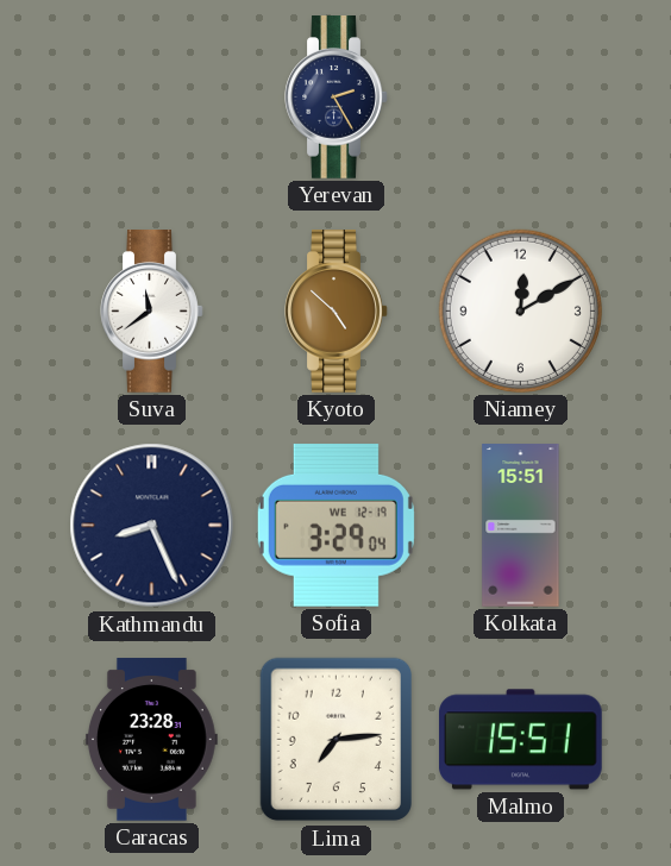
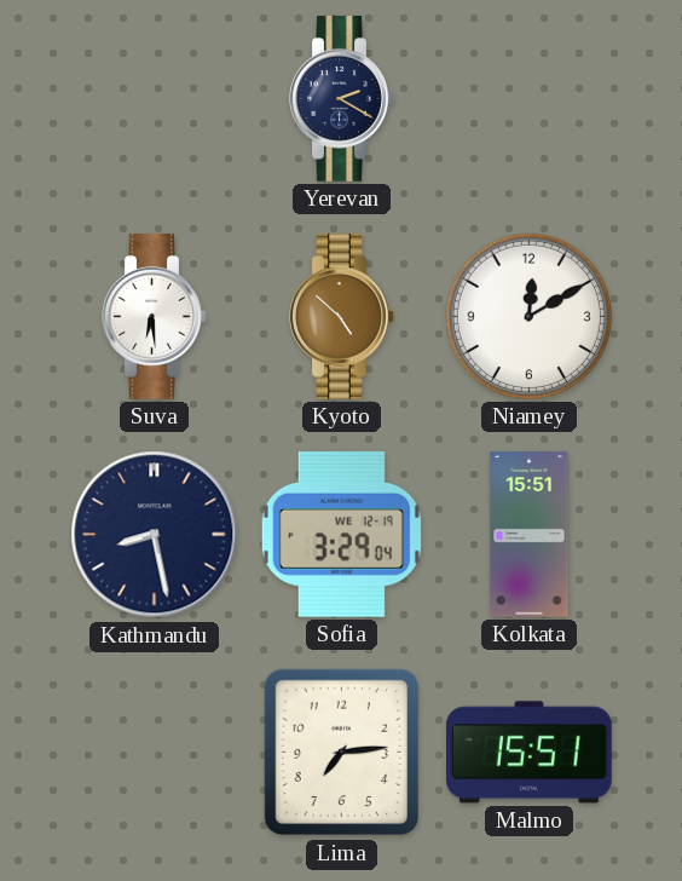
Yerevan: 2:25 -> 2:20 (342, 99)
Suva: 11:39 -> 6:29 (155, 317)
Kathmandu: 8:26 -> 8:28 (155, 535)
Caracas: 23:28 -> none (151, 740)
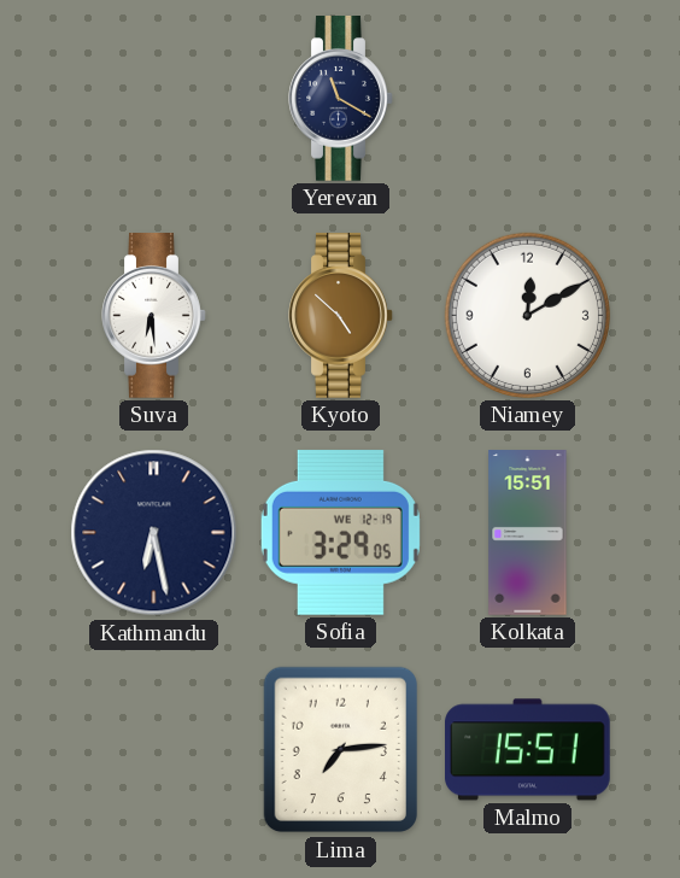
Yerevan: 2:20 -> 11:20 (341, 99)
Kathmandu: 8:28 -> 6:28 (154, 533)
Sofia: 3:29:04 -> 3:29:05 (340, 532)
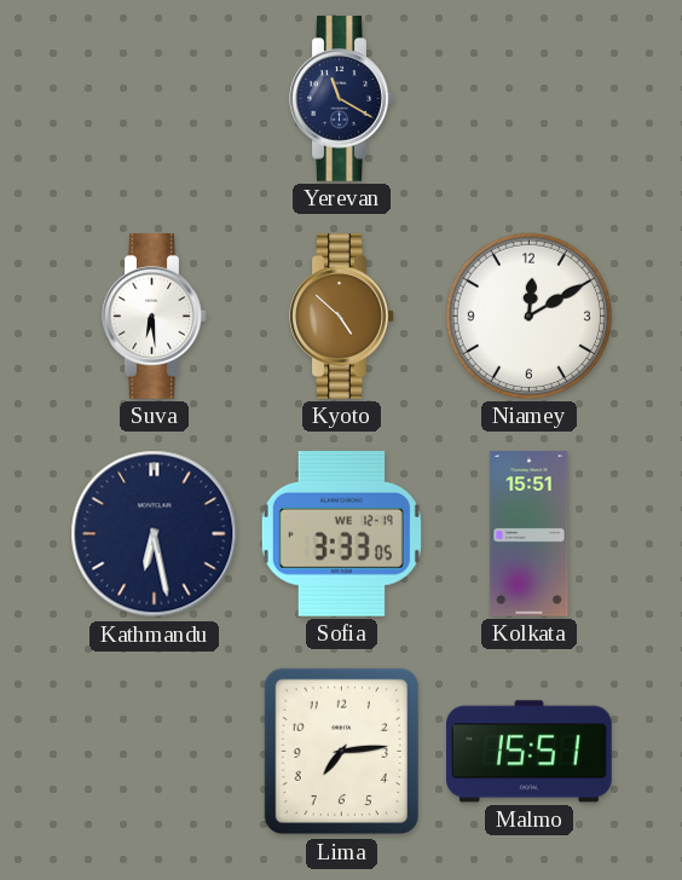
Sofia: 3:29 -> 3:33 (341, 533)
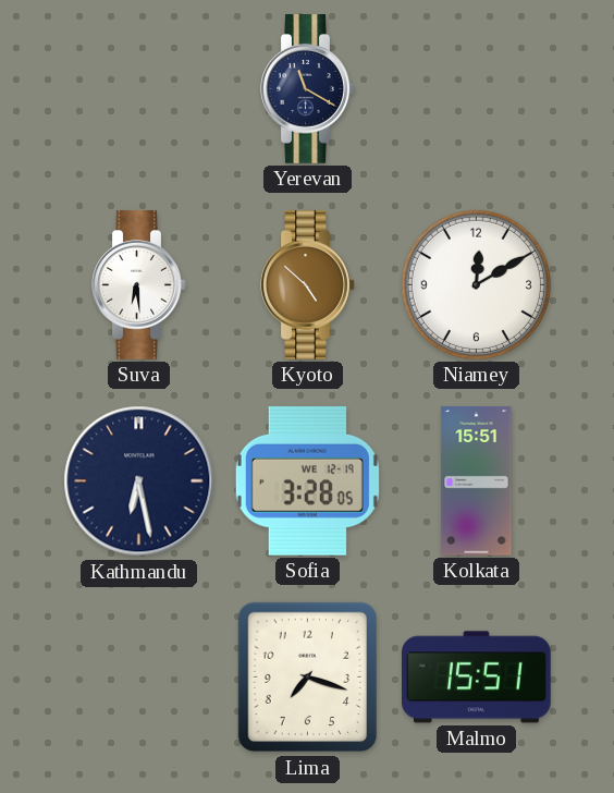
Sofia: 3:33 -> 3:28 (307, 480)
Lima: 7:14 -> 7:18 (307, 678)
